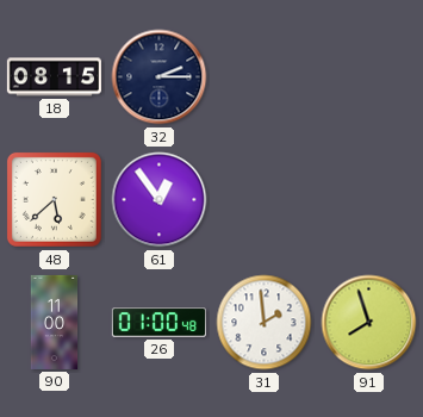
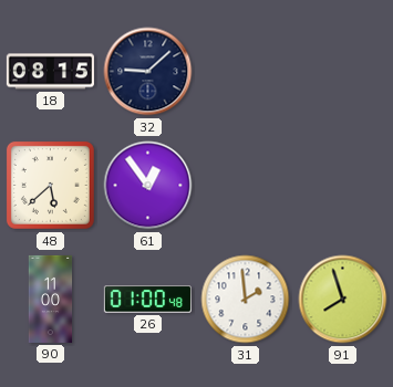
32: 2:15 -> 9:08 (148, 72)
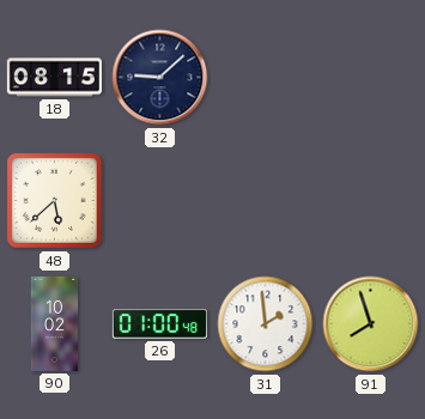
61: 12:54 -> none (148, 186)
90: 11:00 -> 10:02 (55, 323)
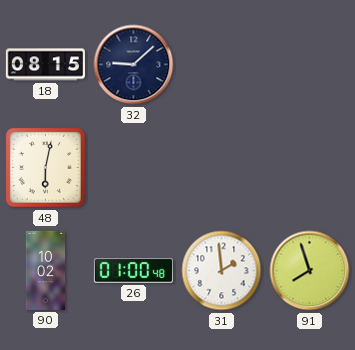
48: 5:38 -> 6:02 (45, 167)
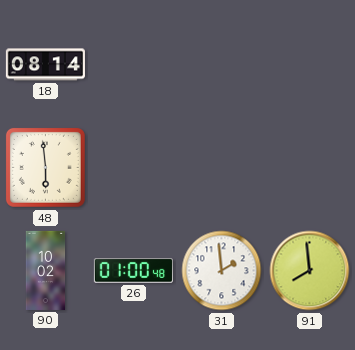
18: 08:15 -> 08:14 (45, 65)
32: 9:08 -> none (134, 65)
48: 6:02 -> 5:59 (45, 167)
91: 7:57 -> 7:59 (310, 271)
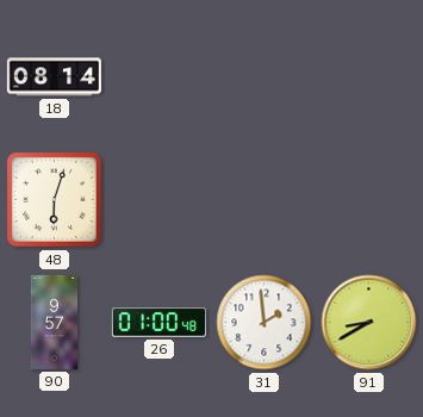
48: 5:59 -> 6:03 (54, 199)
90: 10:02 -> 9:57 (55, 322)
91: 7:59 -> 8:40 (369, 323)
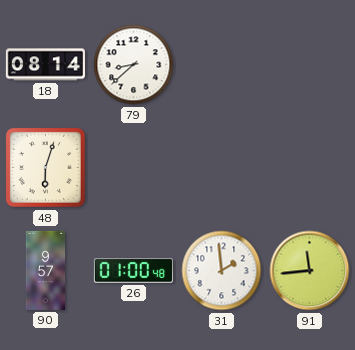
79: none -> 8:38 (134, 65)
91: 8:40 -> 11:44 (310, 271)
